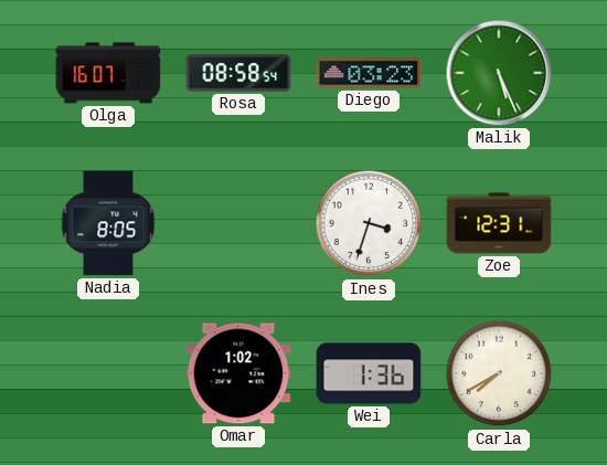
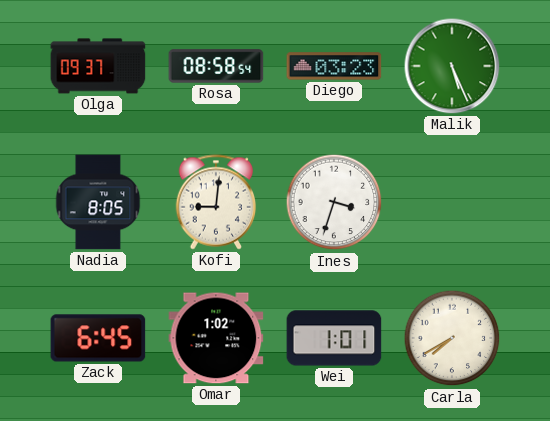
Olga: 16:07 -> 09:37 (98, 66)
Kofi: none -> 9:01 (216, 202)
Zoe: 12:31 -> none (499, 223)
Zack: none -> 6:45 (98, 338)
Wei: 1:36 -> 1:01 (334, 338)
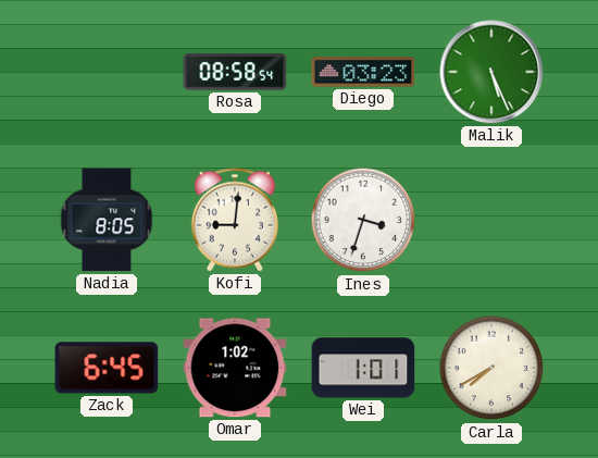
Olga: 09:37 -> none (98, 66)
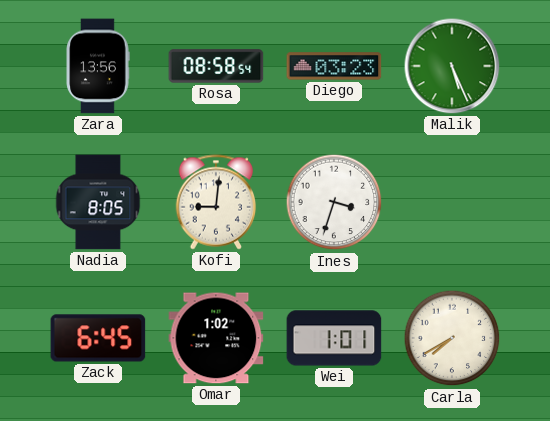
Zara: none -> 13:56 (98, 66)
